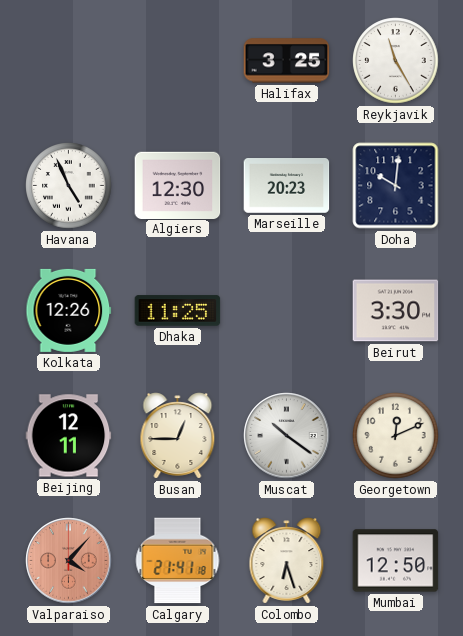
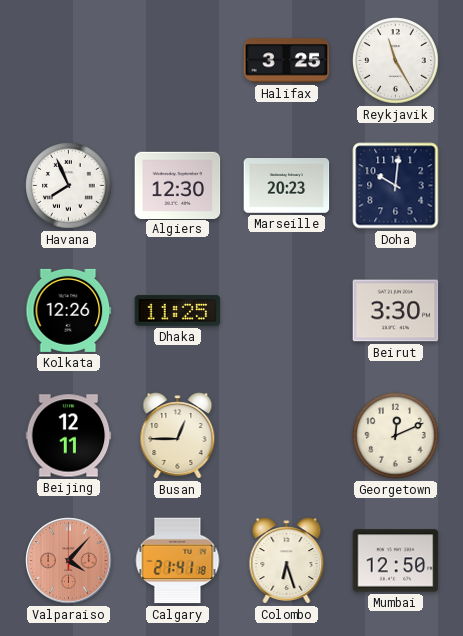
Havana: 4:56 -> 7:56 (69, 186)
Muscat: 10:21 -> none (287, 436)
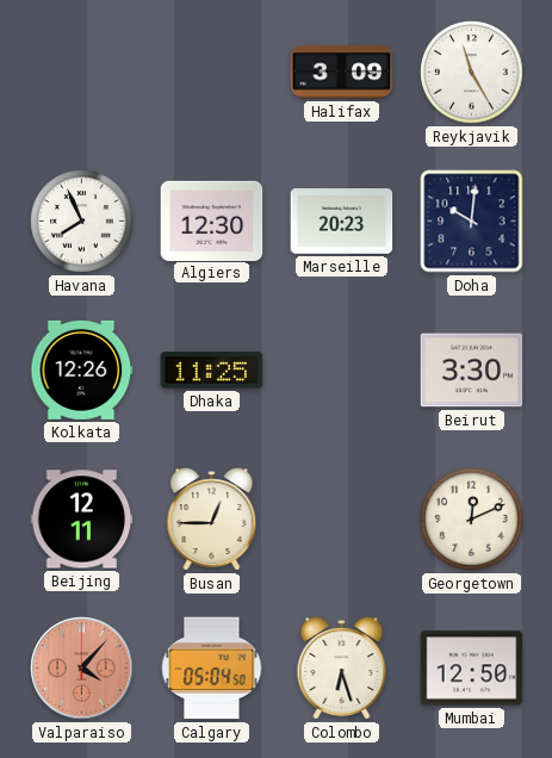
Halifax: 3:25 -> 3:09 (342, 73)
Calgary: 21:41 -> 05:04 (212, 669)
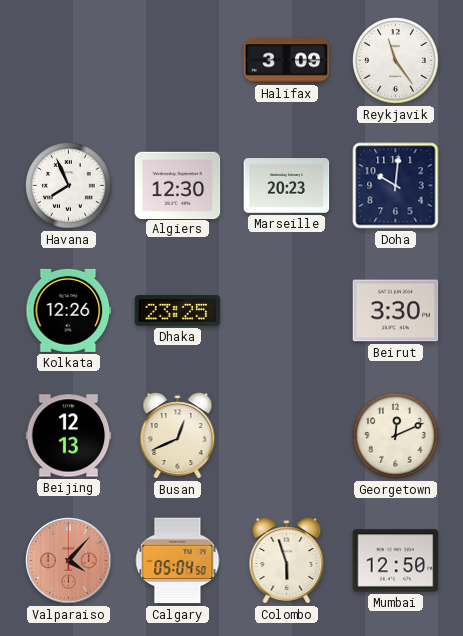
Reykjavik: 11:25 -> 11:24 (396, 61)
Dhaka: 11:25 -> 23:25 (178, 311)
Beijing: 12:11 -> 12:13 (69, 436)
Busan: 12:45 -> 12:41 (178, 436)
Colombo: 6:27 -> 5:57 (287, 561)
